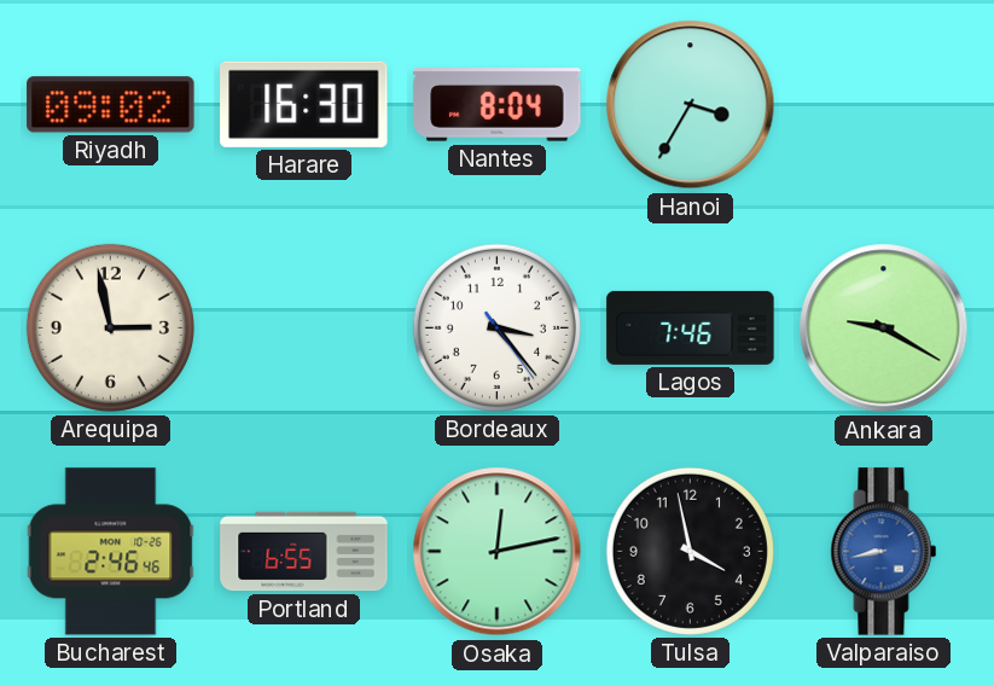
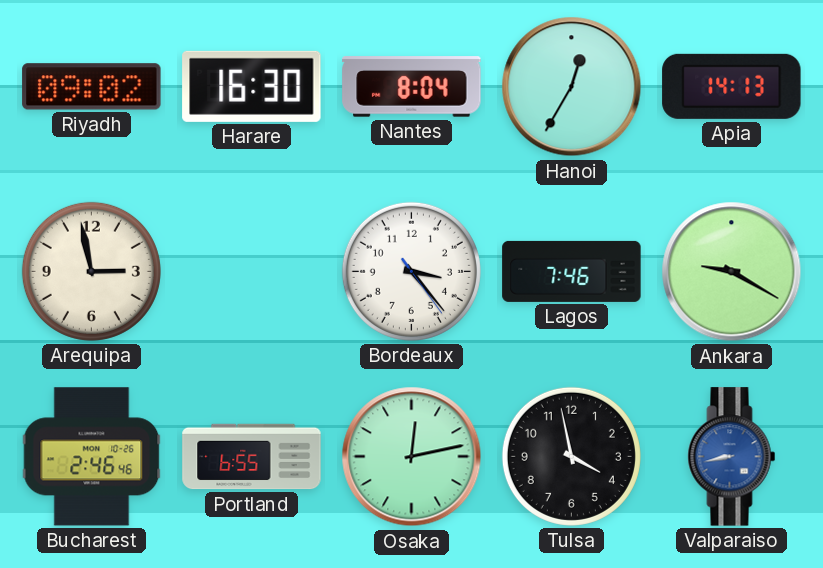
Hanoi: 3:35 -> 12:35 (572, 87)
Apia: none -> 14:13 (732, 86)
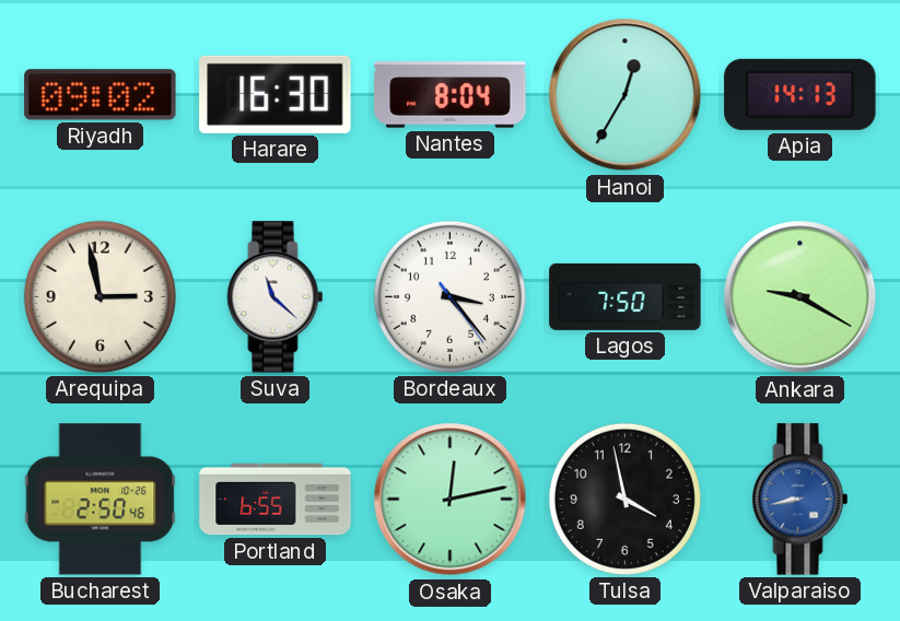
Suva: none -> 11:22 (276, 297)
Lagos: 7:46 -> 7:50 (626, 296)
Bucharest: 2:46 -> 2:50 (101, 500)
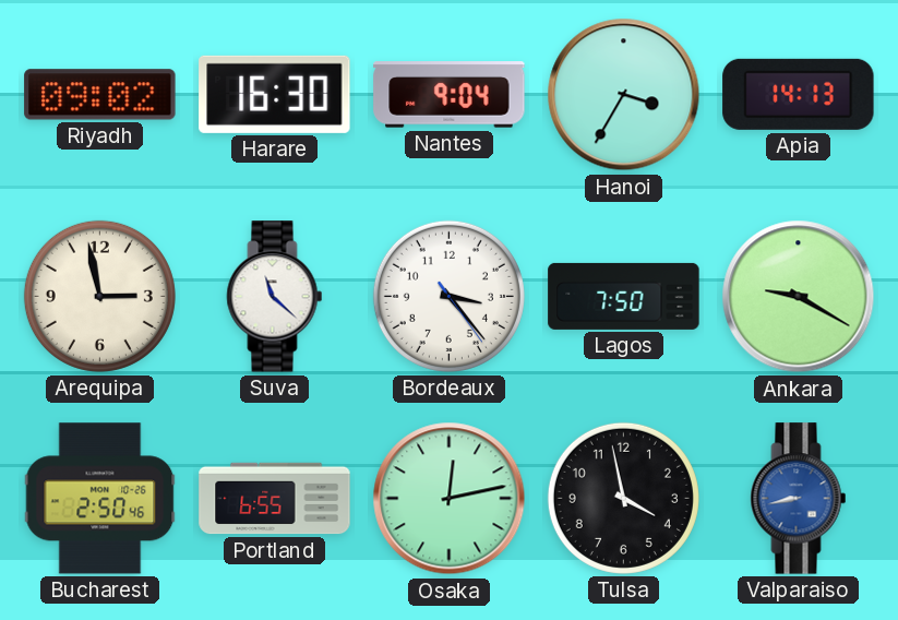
Nantes: 8:04 -> 9:04 (450, 95)
Hanoi: 12:35 -> 3:35 (624, 95)
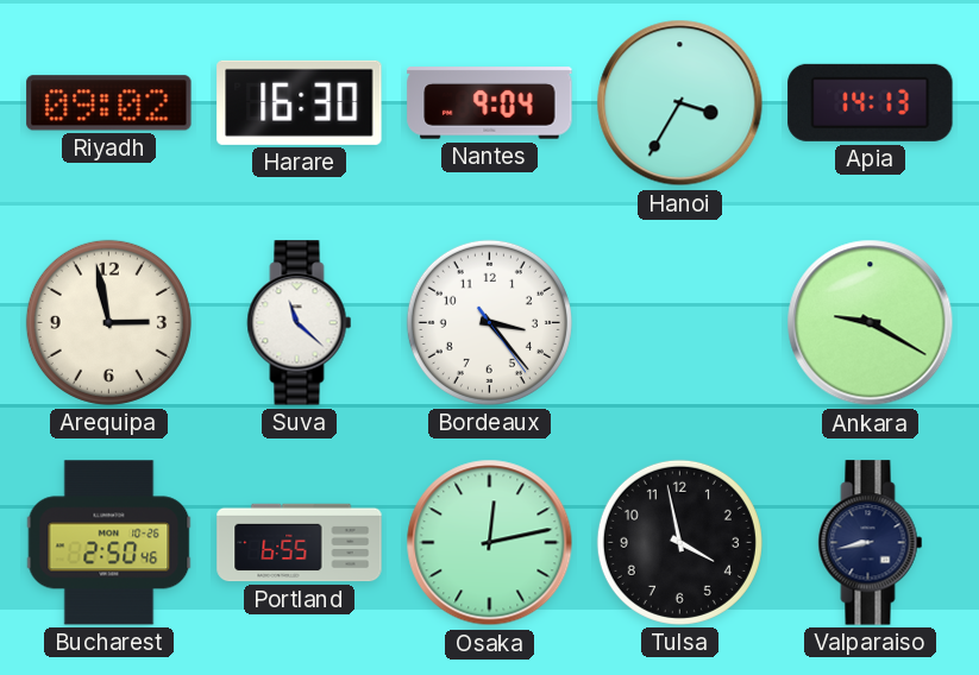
Lagos: 7:50 -> none (624, 296)
Valparaiso dial: blue -> navy (871, 543)
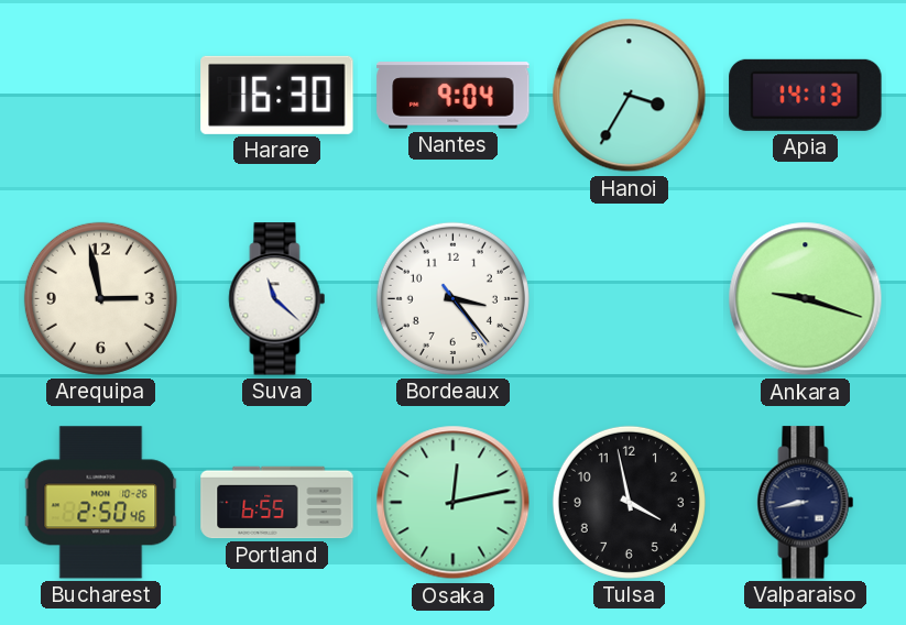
Riyadh: 09:02 -> none (109, 103)
Ankara: 9:20 -> 9:18 (806, 299)
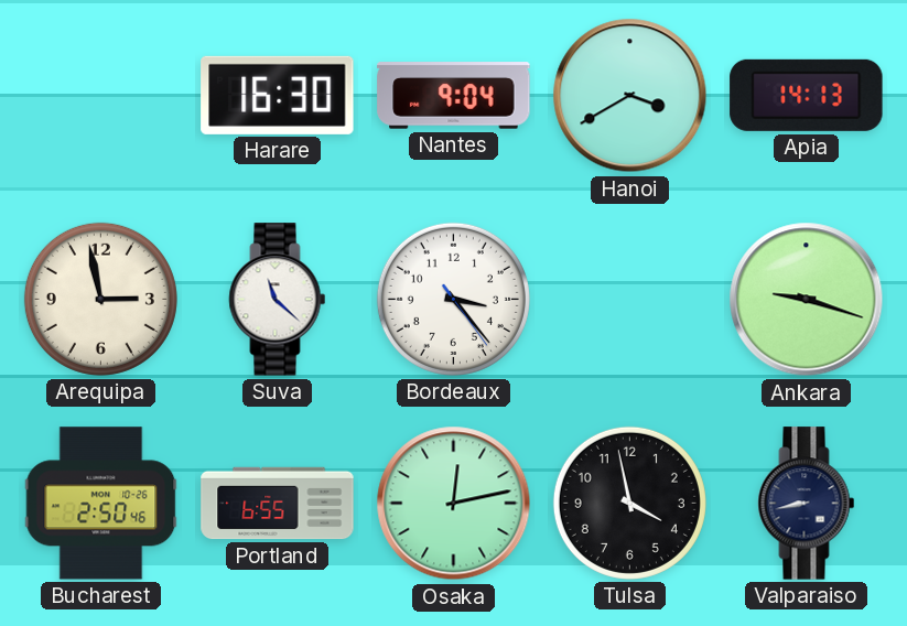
Hanoi: 3:35 -> 3:40 (630, 96)
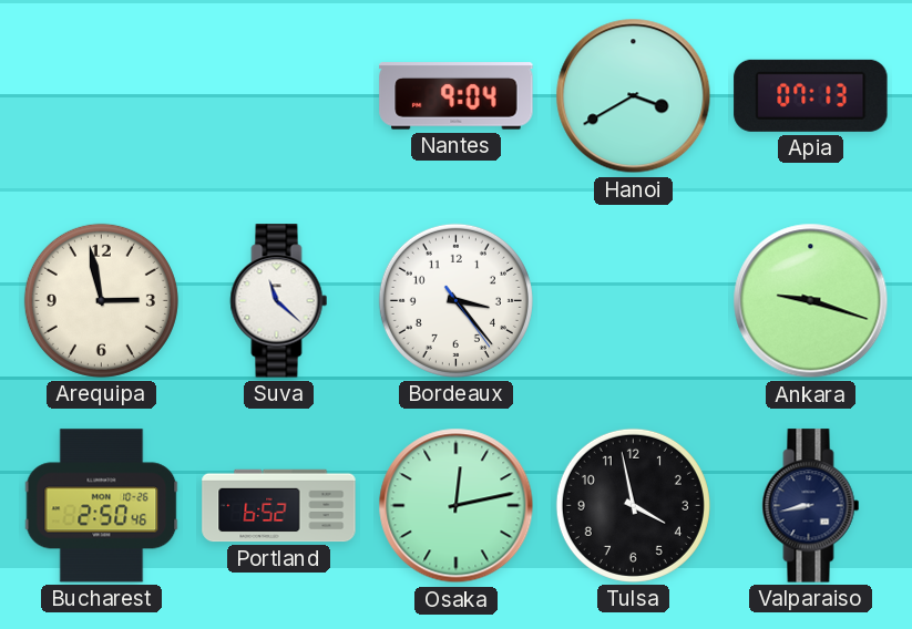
Harare: 16:30 -> none (278, 95)
Apia: 14:13 -> 07:13 (811, 95)
Portland: 6:55 -> 6:52 (279, 506)
